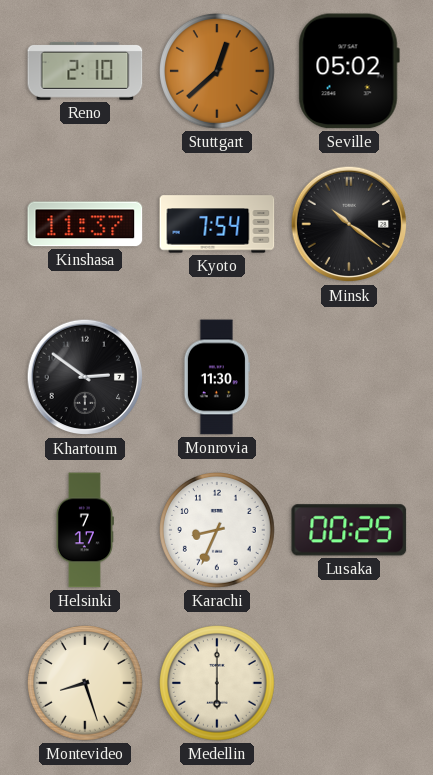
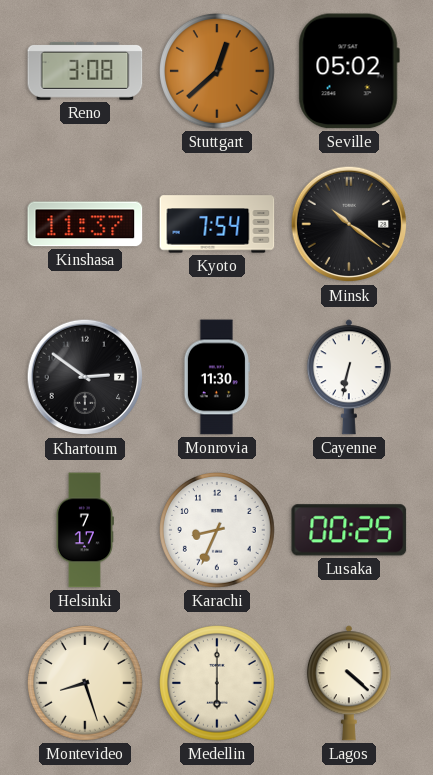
Reno: 2:10 -> 3:08 (85, 71)
Cayenne: none -> 6:32 (349, 377)
Lagos: none -> 4:22 (349, 683)
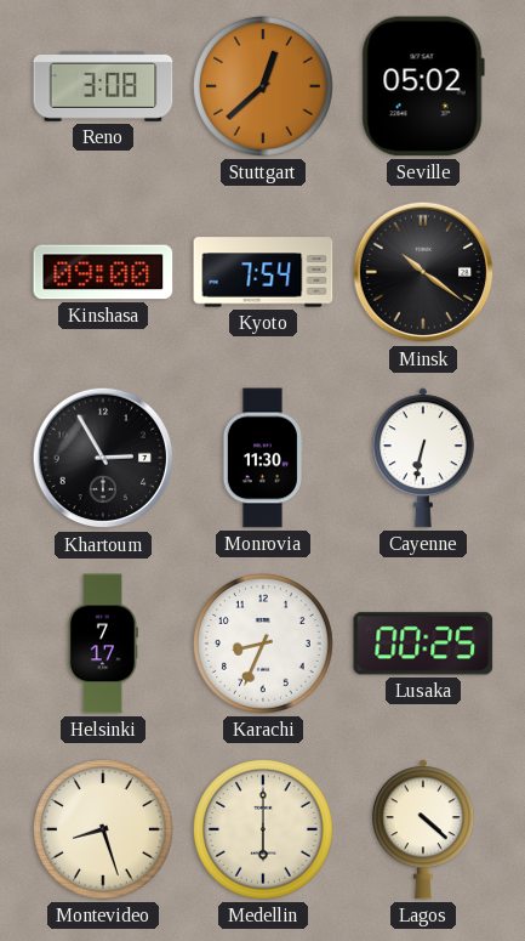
Kinshasa: 11:37 -> 09:00 (103, 272)
Khartoum: 2:51 -> 2:55 (103, 458)
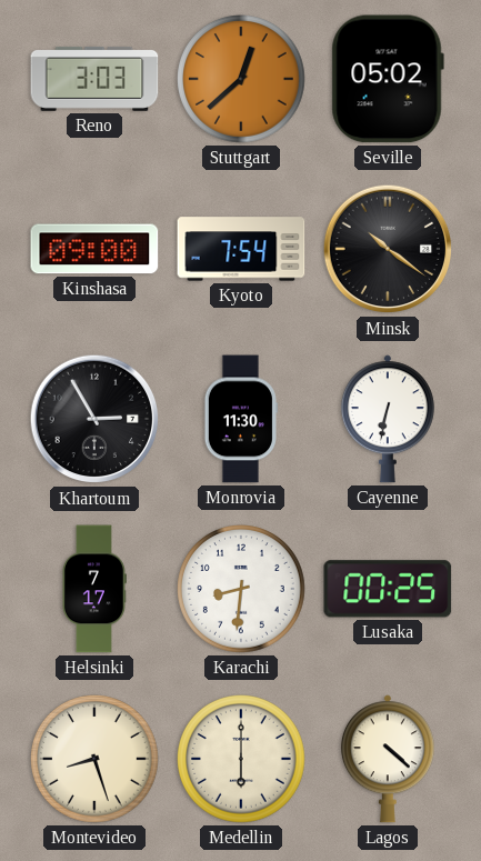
Reno: 3:08 -> 3:03 (94, 79)
Karachi: 8:34 -> 8:31 (242, 590)
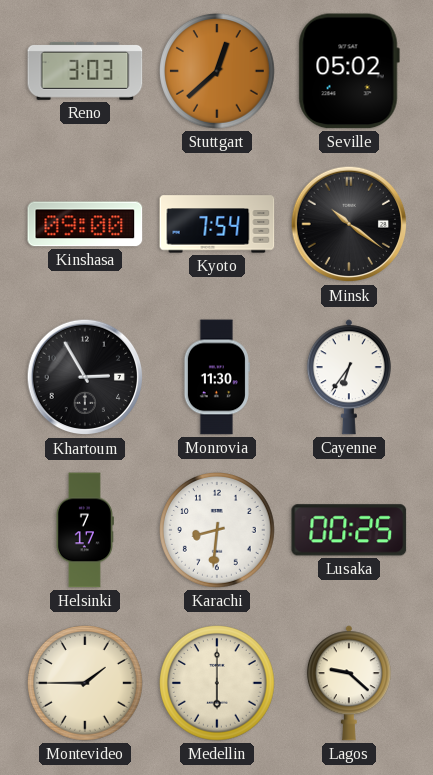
Cayenne: 6:32 -> 6:36 (349, 377)
Montevideo: 8:27 -> 1:45 (86, 684)
Lagos: 4:22 -> 9:22 (349, 683)
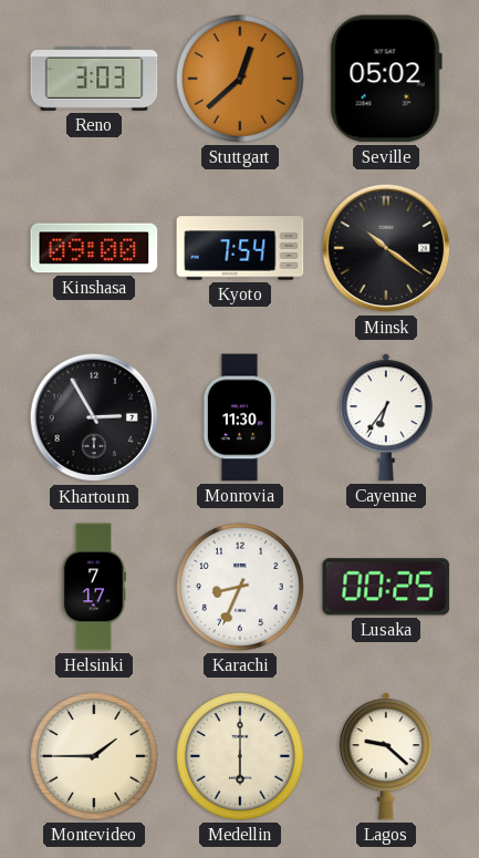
Karachi: 8:31 -> 8:34 (241, 588)
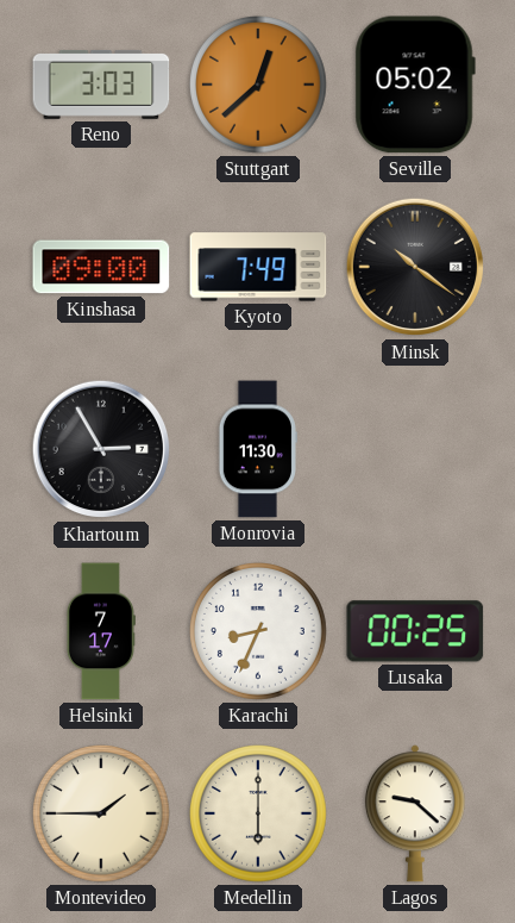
Kyoto: 7:54 -> 7:49 (258, 267)
Cayenne: 6:36 -> none (386, 417)
